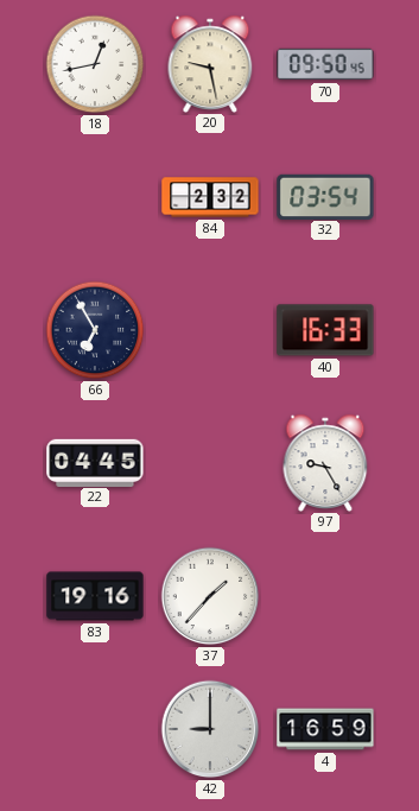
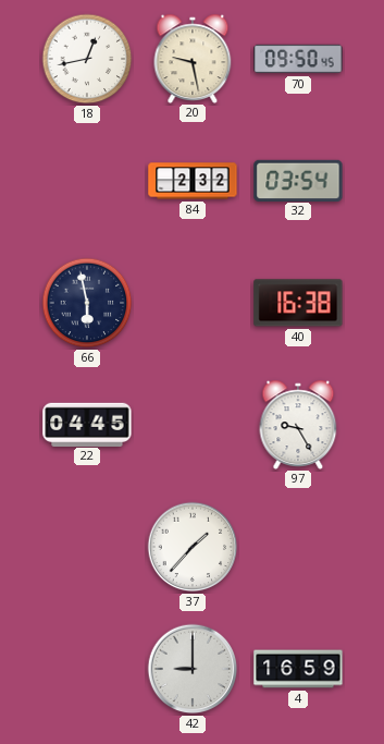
66: 6:55 -> 5:58 (87, 303)
40: 16:33 -> 16:38 (298, 303)
83: 19:16 -> none (95, 596)
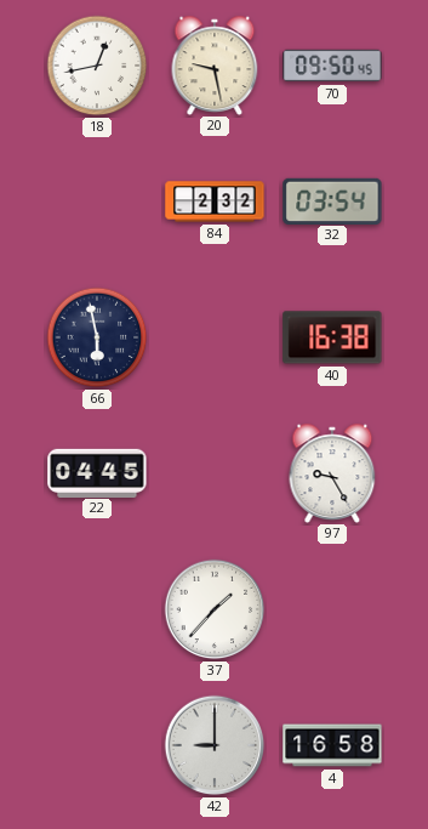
4: 16:59 -> 16:58 (332, 745)
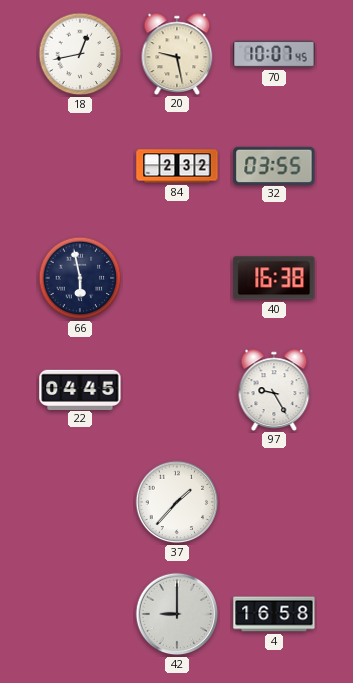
70: 09:50 -> 10:07 (274, 54)
32: 03:54 -> 03:55 (274, 165)
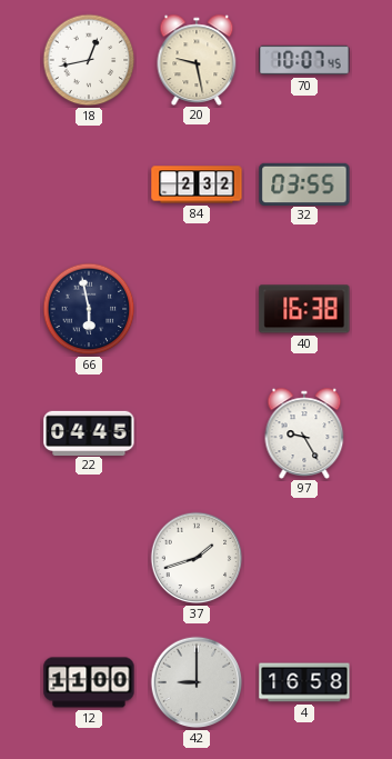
37: 1:37 -> 1:42 (197, 558)
12: none -> 11:00 (89, 682)
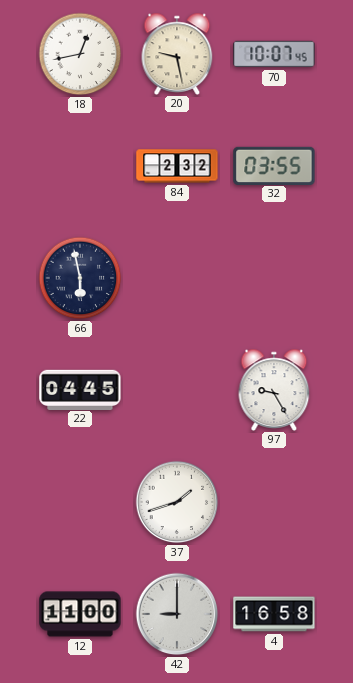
40: 16:38 -> none (304, 309)
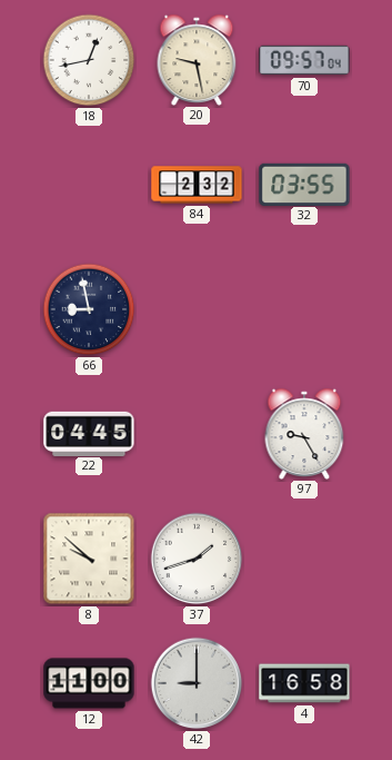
70: 10:07 -> 09:57 (304, 60)
66: 5:58 -> 8:58 (89, 309)
8: none -> 9:52 (89, 559)
